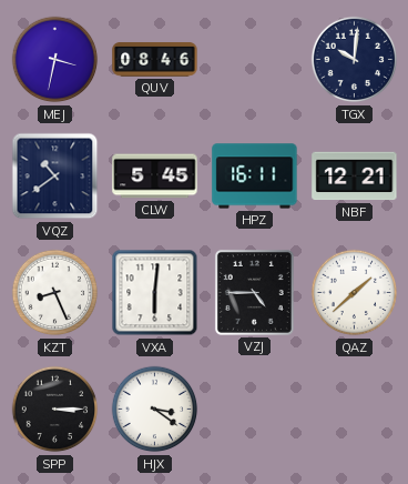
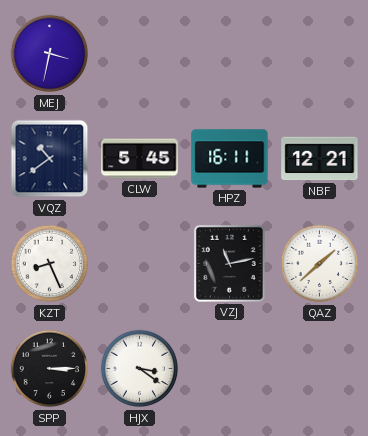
QUV: 08:46 -> none (155, 60)
TGX: 10:01 -> none (355, 60)
VXA: 6:01 -> none (155, 293)
VZJ: 4:45 -> 11:13 (229, 263)
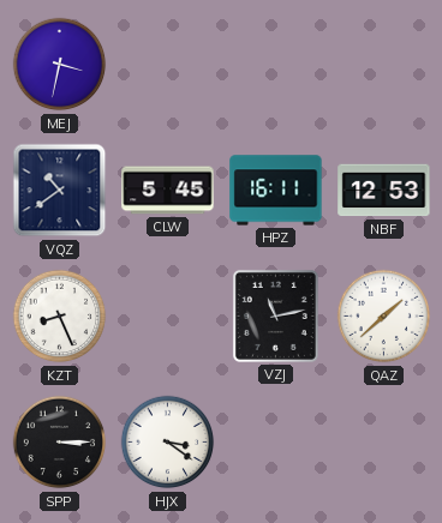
NBF: 12:21 -> 12:53 (384, 191)
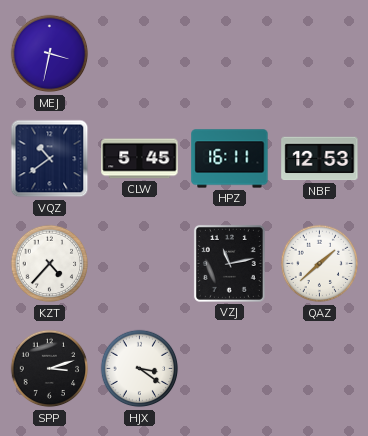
KZT: 8:26 -> 4:37 (50, 264)
SPP: 3:15 -> 3:12 (50, 369)
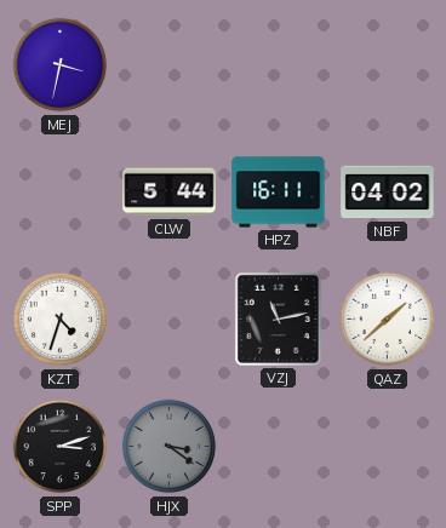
VQZ: 10:39 -> none (50, 159)
CLW: 5:45 -> 5:44 (170, 193)
NBF: 12:53 -> 04:02 (388, 193)
KZT: 4:37 -> 4:33 (61, 320)
HJX dial: white -> grey (170, 447)
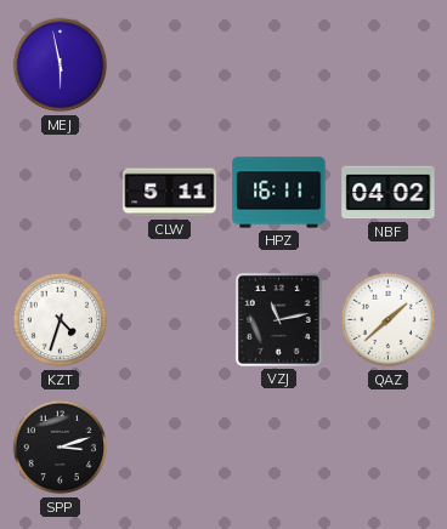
MEJ: 3:32 -> 5:58 (61, 66)
CLW: 5:44 -> 5:11 (170, 193)
HJX: 3:21 -> none (170, 447)
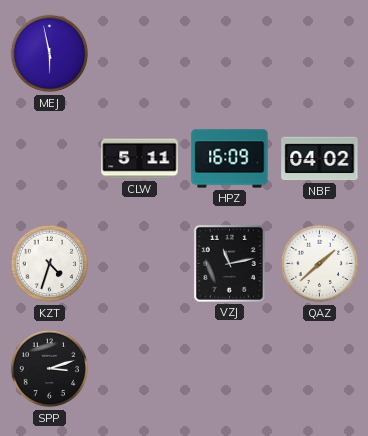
HPZ: 16:11 -> 16:09 (230, 159)
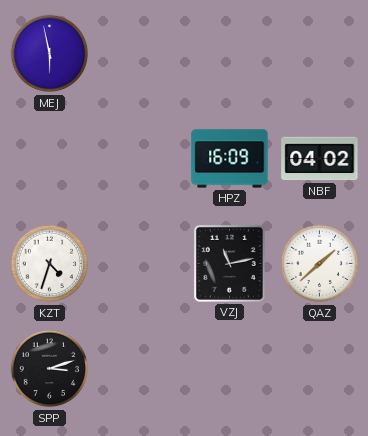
CLW: 5:11 -> none (140, 159)
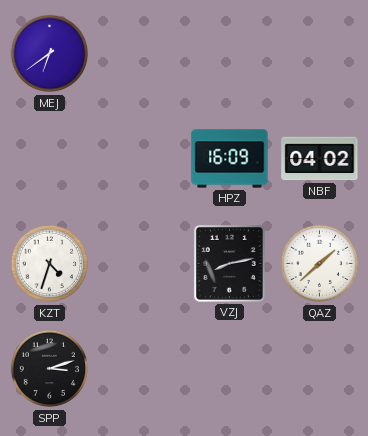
MEJ: 5:58 -> 6:39 (50, 54)
VZJ: 11:13 -> 8:13 (229, 263)
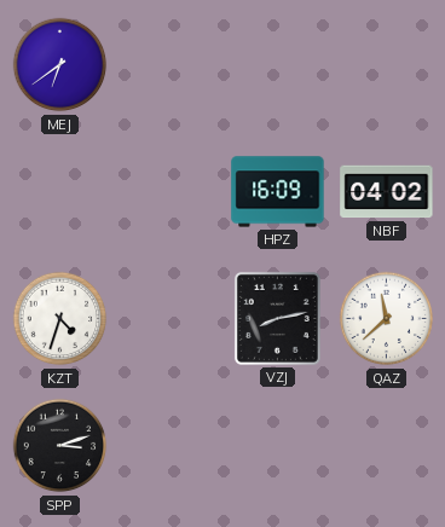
QAZ: 1:38 -> 11:38 (387, 319)
